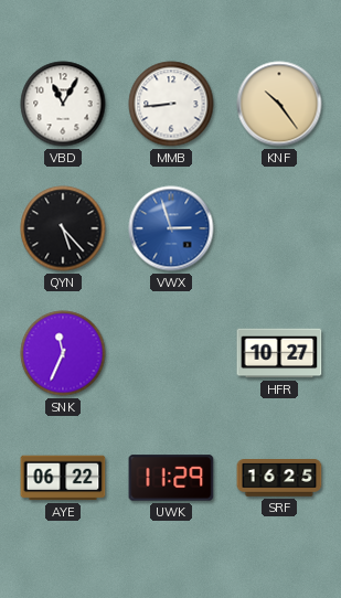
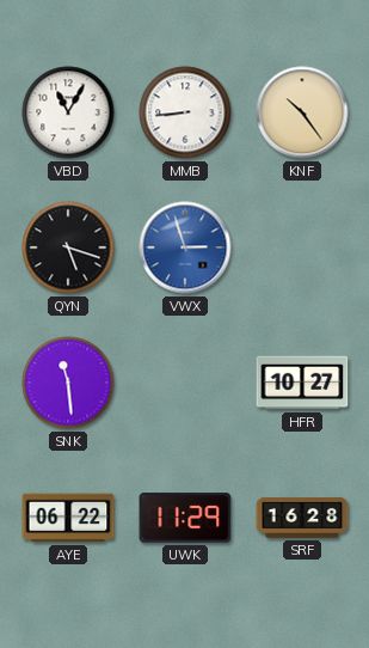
QYN: 5:23 -> 5:18 (68, 247)
SNK: 11:34 -> 11:29 (68, 383)
SRF: 16:25 -> 16:28 (302, 519)
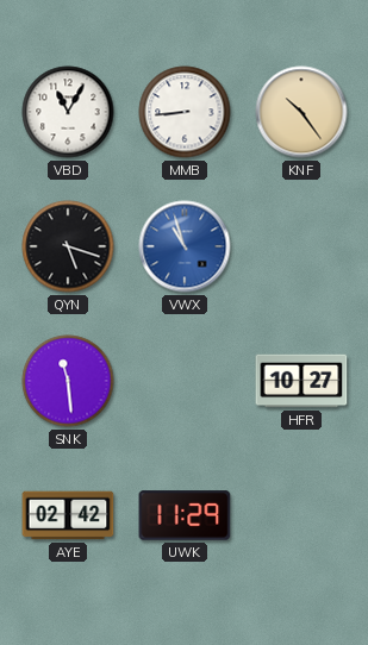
VWX: 2:57 -> 10:57 (185, 246)
AYE: 06:22 -> 02:42 (68, 515)
SRF: 16:28 -> none (302, 519)
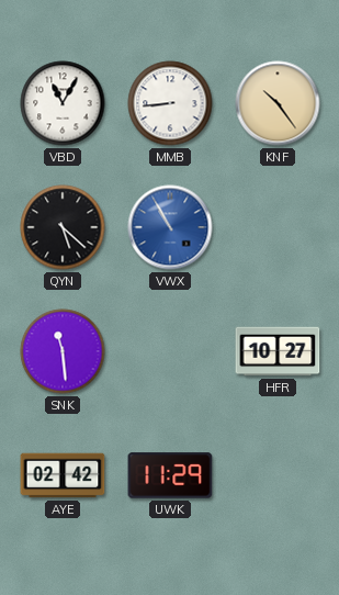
QYN: 5:18 -> 5:22 (63, 227)
VWX: 10:57 -> 10:55 (170, 227)
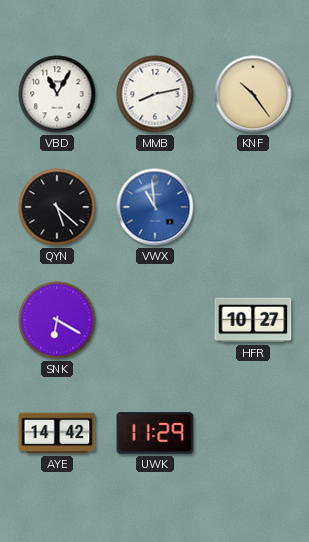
MMB: 8:44 -> 8:13 (155, 94)
VWX: 10:55 -> 10:59 (155, 207)
SNK: 11:29 -> 6:20 (57, 320)
AYE: 02:42 -> 14:42 (57, 433)
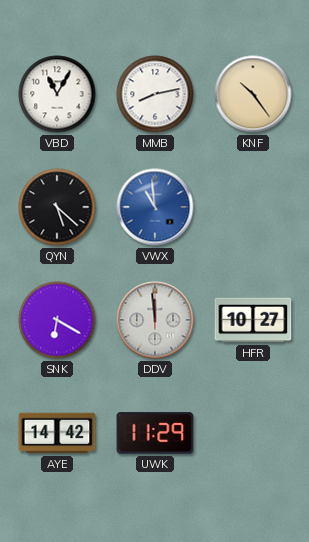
DDV: none -> 11:59 (155, 320)
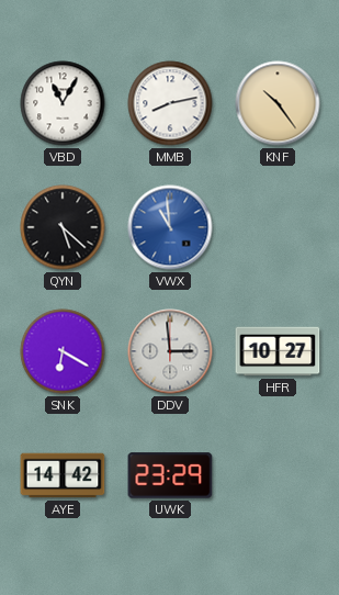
DDV: 11:59 -> 2:59 (170, 351)
UWK: 11:29 -> 23:29 (170, 475)
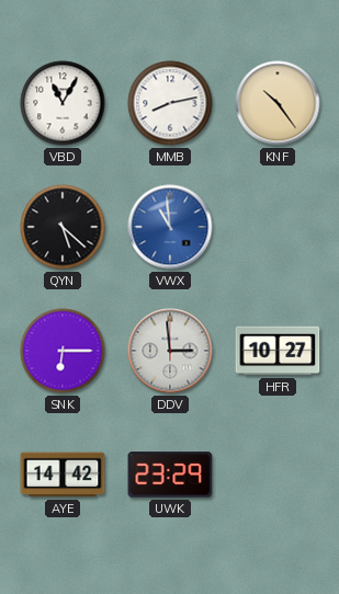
SNK: 6:20 -> 6:15 (63, 351)
